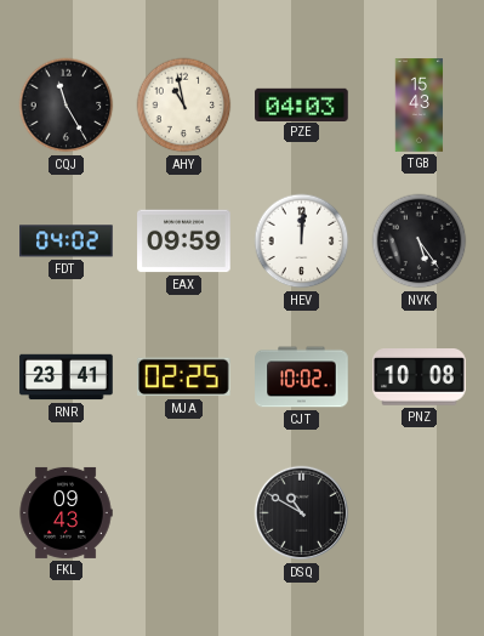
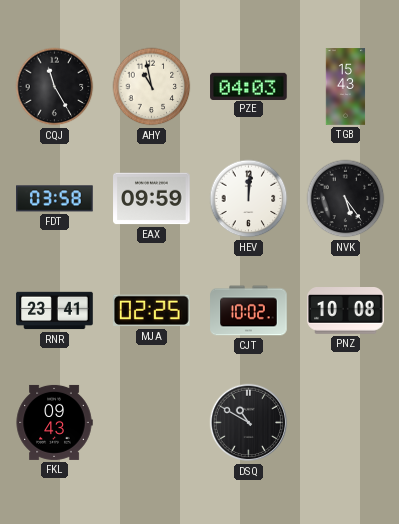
FDT: 04:02 -> 03:58 (55, 199)
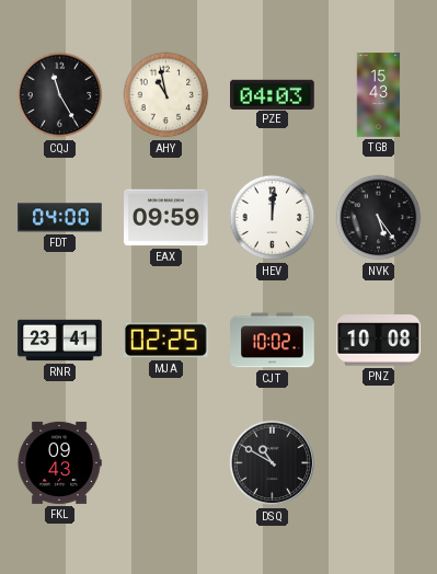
FDT: 03:58 -> 04:00 (60, 218)
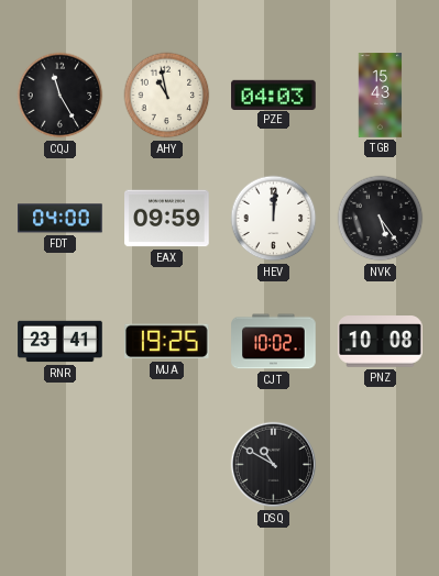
MJA: 02:25 -> 19:25 (167, 342)
FKL: 09:43 -> none (59, 462)
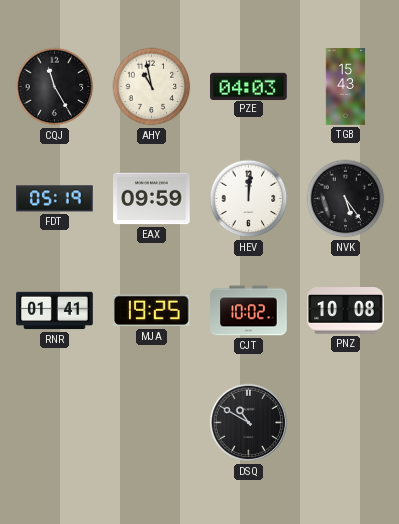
FDT: 04:00 -> 05:19 (55, 199)
RNR: 23:41 -> 01:41 (55, 311)
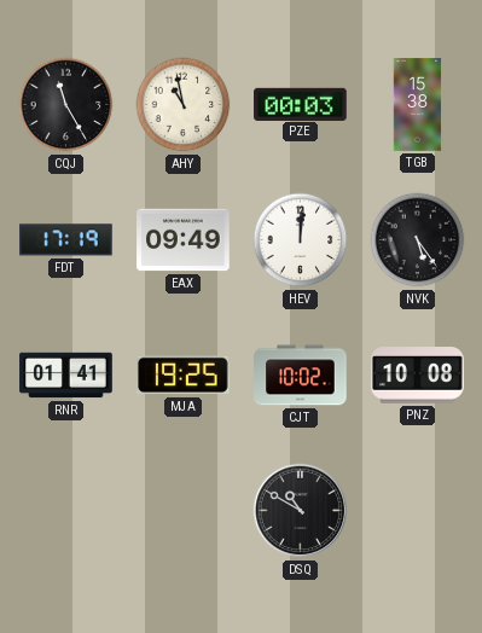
PZE: 04:03 -> 00:03 (301, 104)
TGB: 15:43 -> 15:38 (418, 105)
FDT: 05:19 -> 17:19 (66, 240)
EAX: 09:59 -> 09:49 (184, 240)
